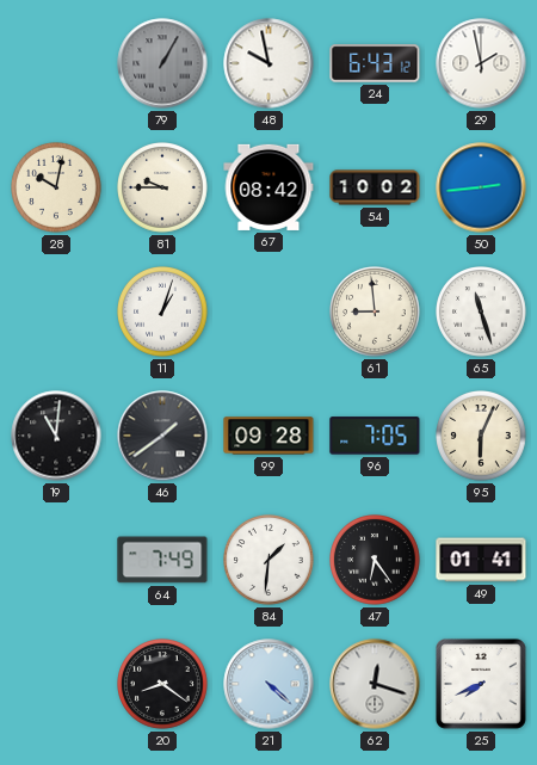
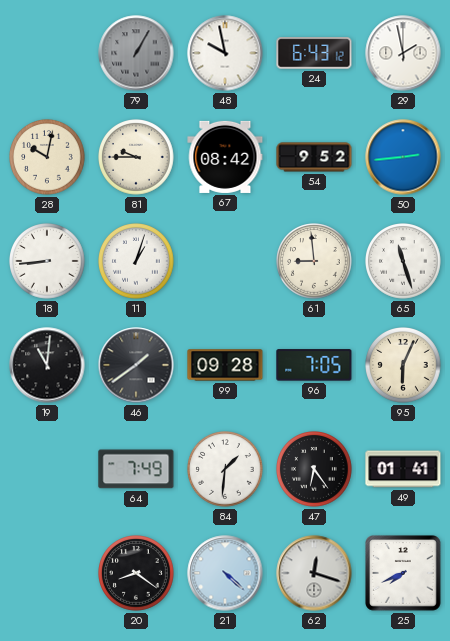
54: 10:02 -> 9:52 (314, 157)
18: none -> 8:44 (47, 261)
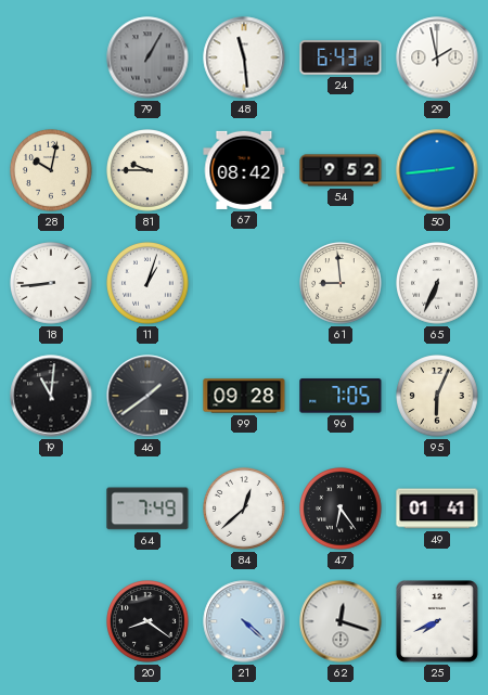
48: 9:58 -> 11:29 (244, 57)
65: 11:27 -> 6:34 (437, 283)
84: 1:31 -> 12:38 (244, 509)
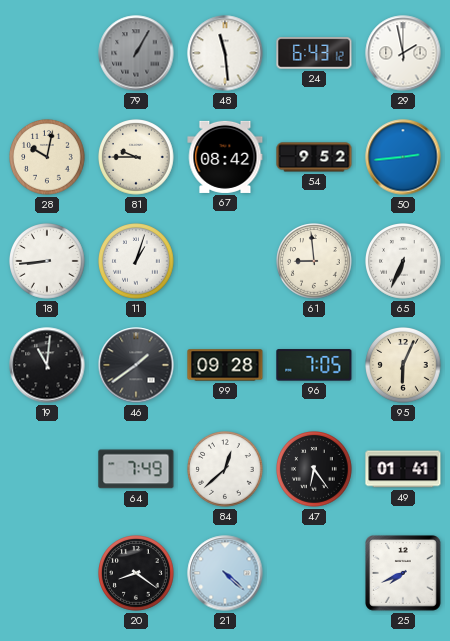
62: 12:18 -> none (341, 621)
